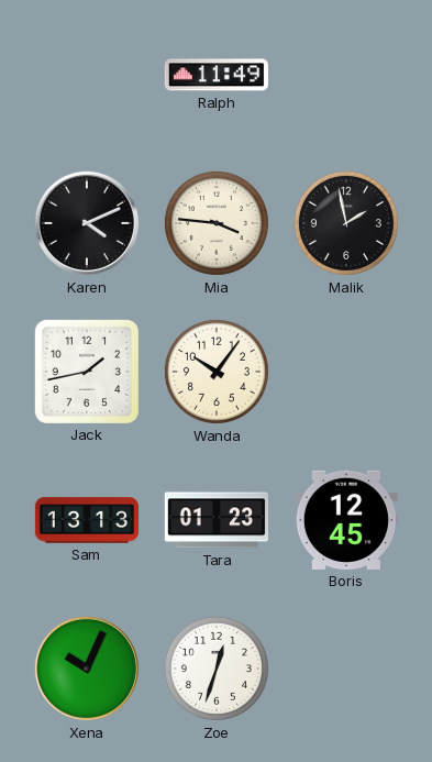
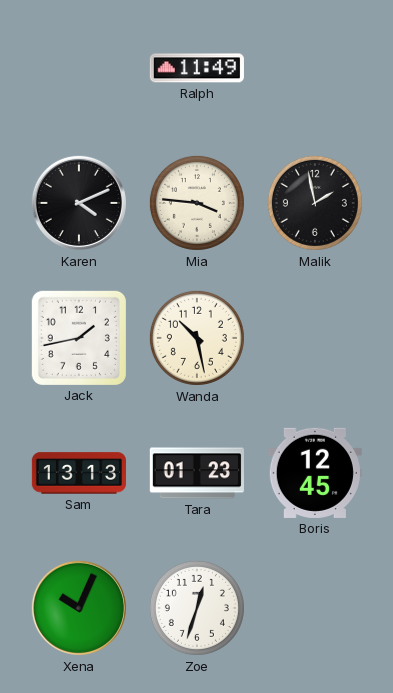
Wanda: 10:06 -> 10:28 (197, 338)
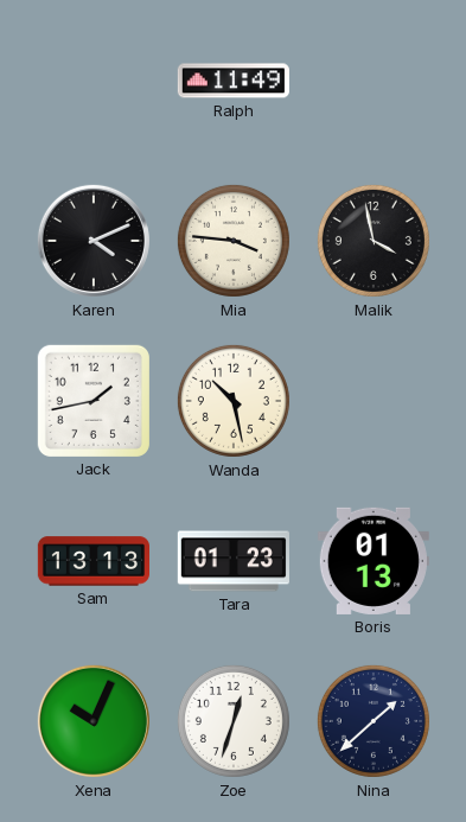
Malik: 1:58 -> 3:58 (374, 241)
Boris: 12:45 -> 01:13 (374, 561)
Nina: none -> 1:38 (374, 721)
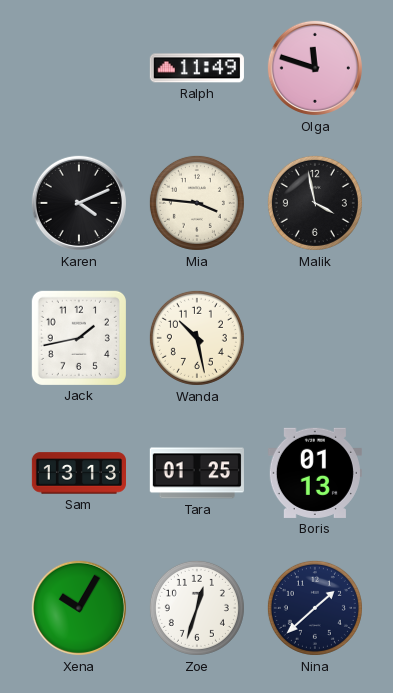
Olga: none -> 11:48 (315, 68)
Tara: 01:23 -> 01:25 (197, 473)
Xena: 10:04 -> 10:05 (79, 608)
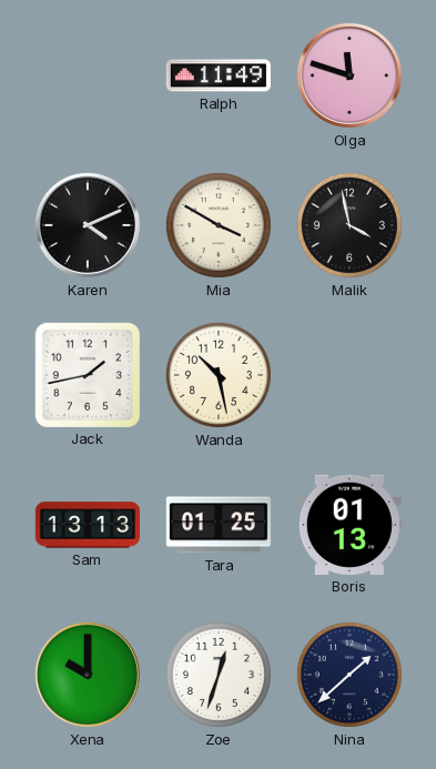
Mia: 3:46 -> 3:50 (219, 225)
Xena: 10:05 -> 10:00 (88, 675)
